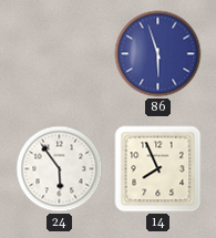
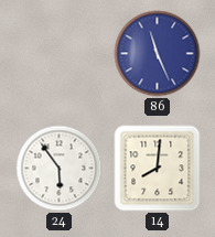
86: 5:57 -> 11:26 (158, 54)
14: 7:56 -> 8:01 (158, 169)
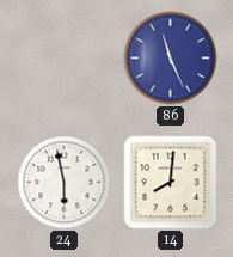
24: 5:54 -> 5:58 (65, 183)
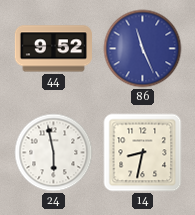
44: none -> 9:52 (53, 49)
14: 8:01 -> 8:32 (143, 153)
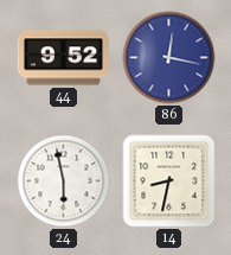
86: 11:26 -> 12:17 (169, 58)
